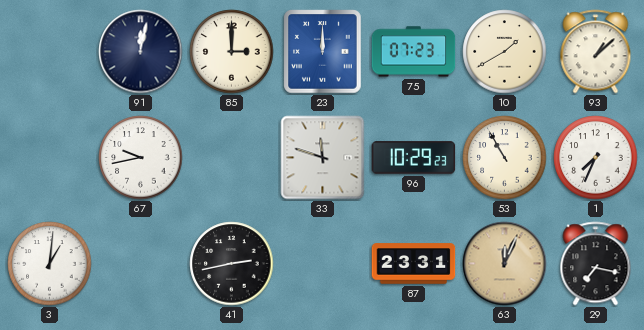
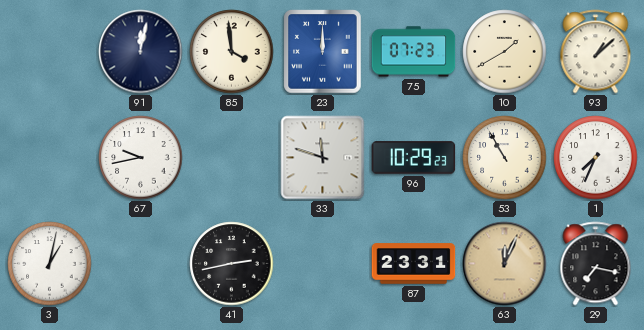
85: 3:00 -> 3:59 (232, 52)
3: 1:01 -> 1:02 (50, 264)
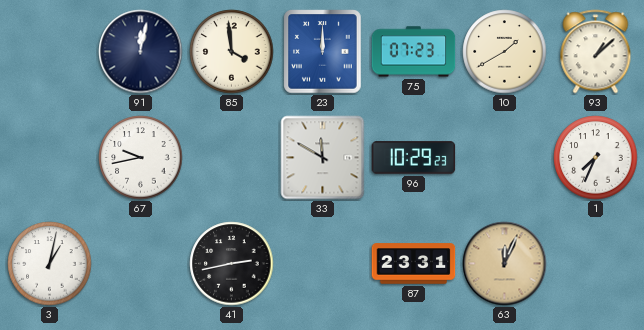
33: 11:48 -> 11:50 (323, 158)
53: 10:55 -> none (505, 158)
29: 7:17 -> none (596, 264)
